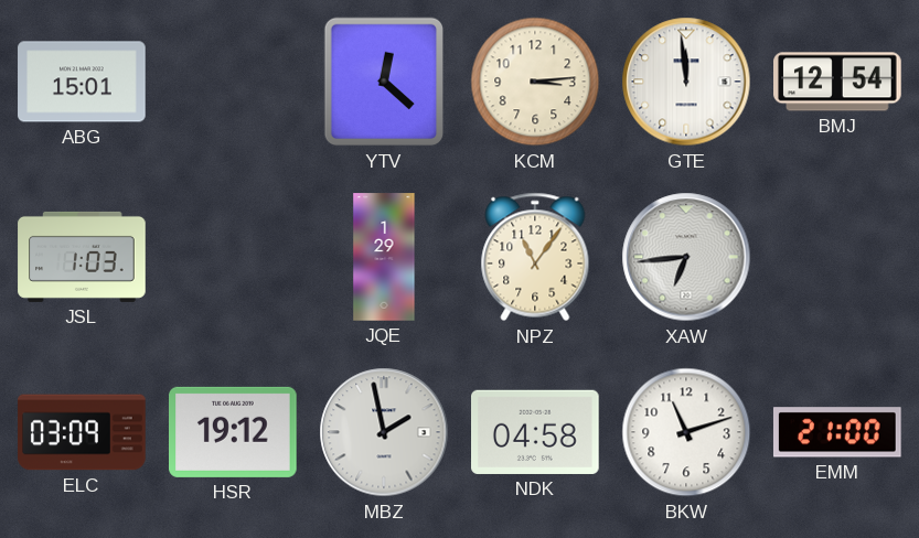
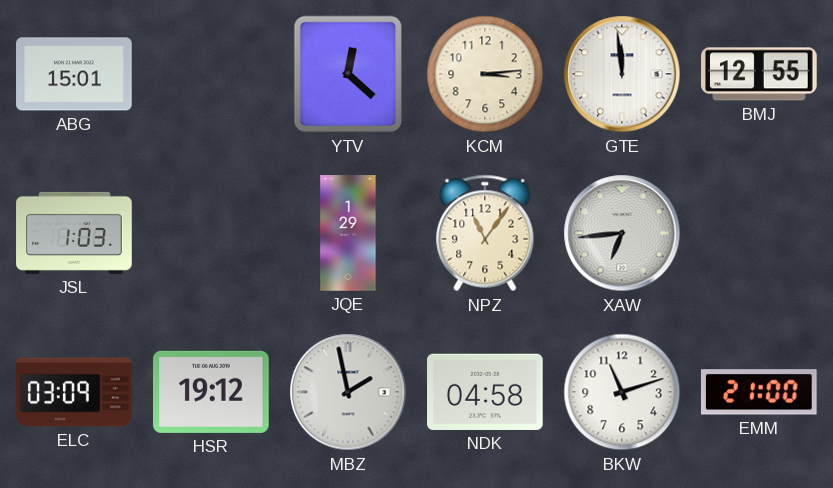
BMJ: 12:54 -> 12:55 (760, 74)
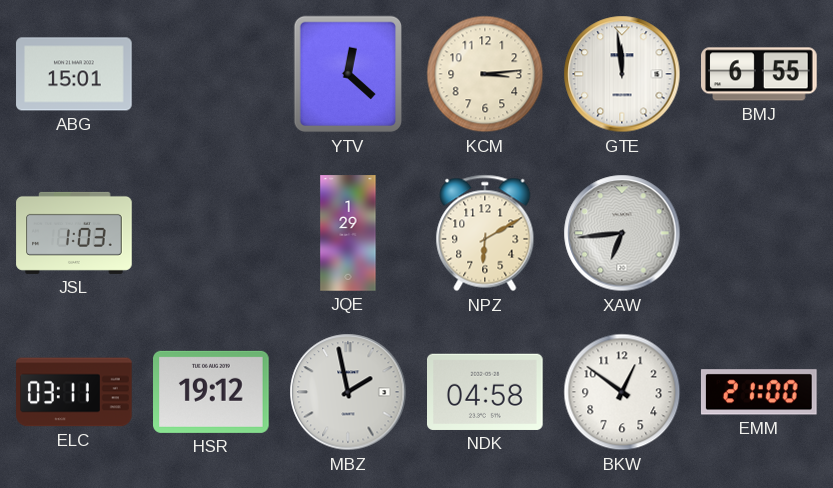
BMJ: 12:55 -> 6:55 (760, 74)
NPZ: 11:06 -> 6:10 (485, 233)
ELC: 03:09 -> 03:11 (74, 392)
BKW: 11:12 -> 12:51 (622, 392)
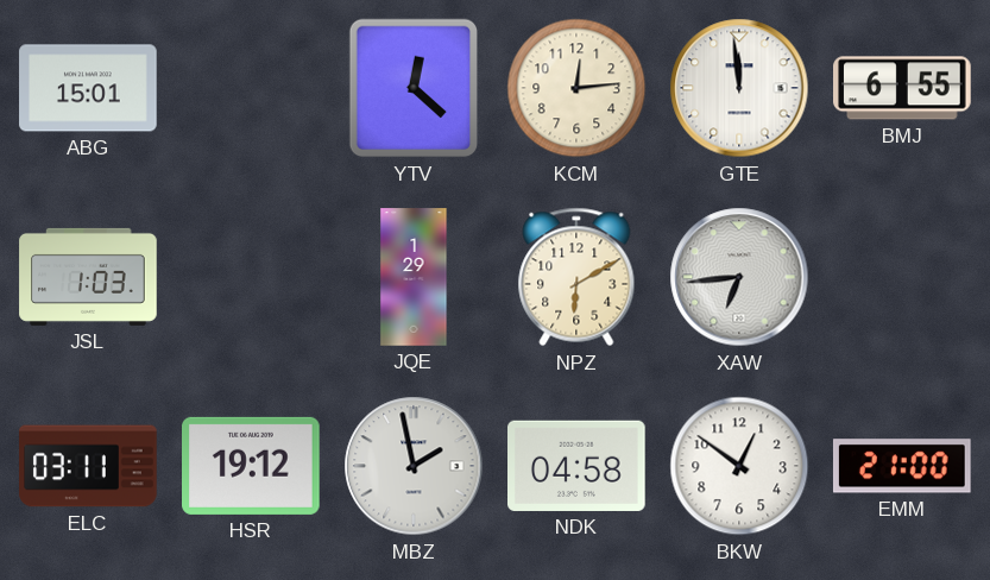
KCM: 3:14 -> 12:14 (576, 88)
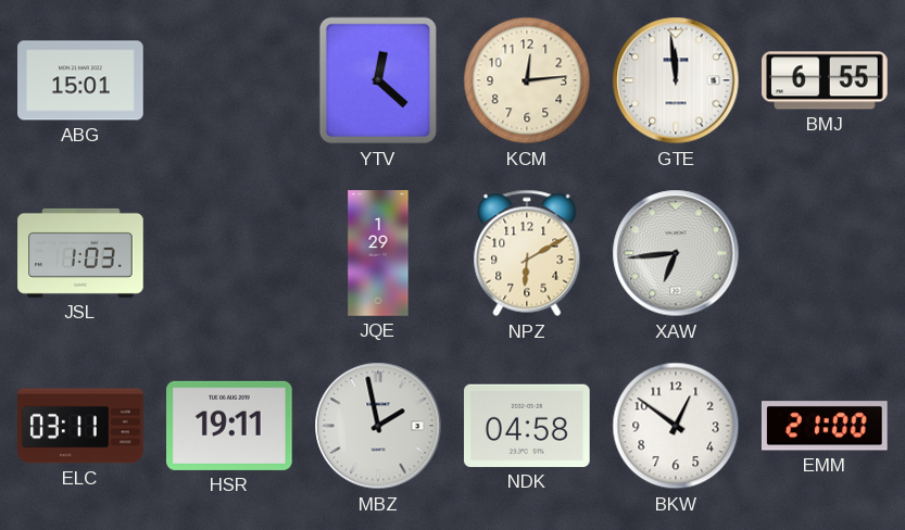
HSR: 19:12 -> 19:11 (230, 426)
